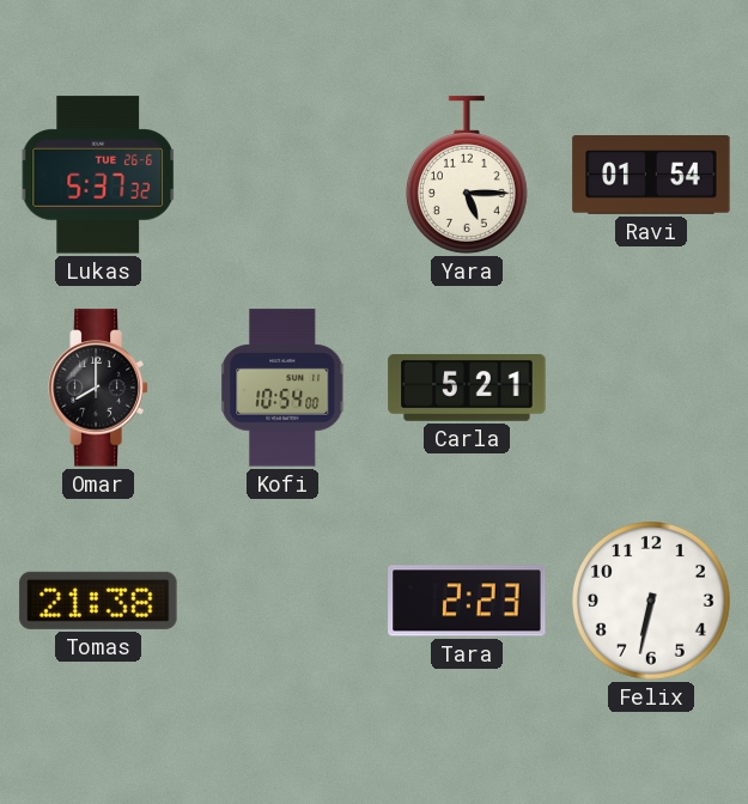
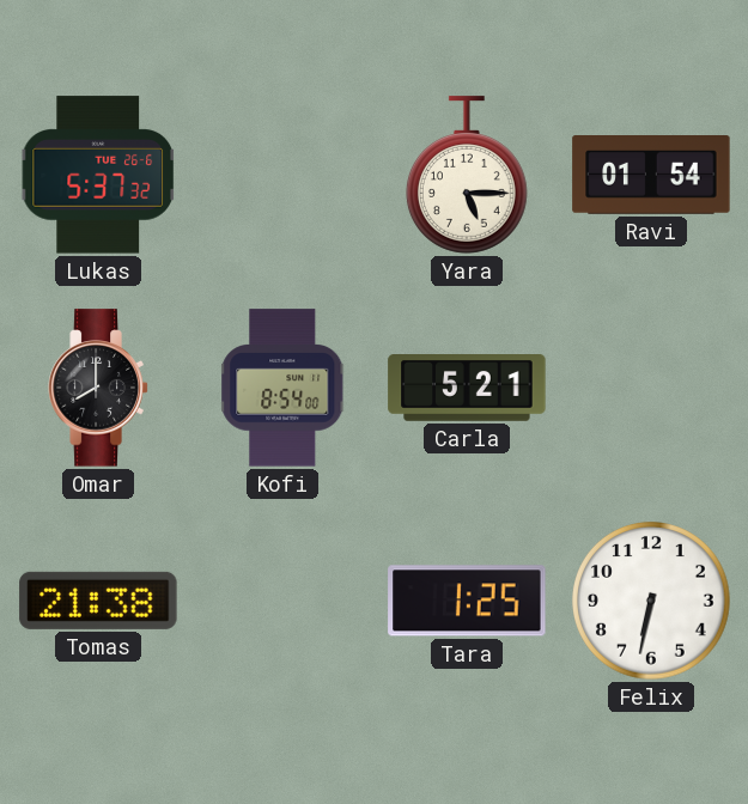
Kofi: 10:54 -> 8:54 (284, 388)
Tara: 2:23 -> 1:25 (467, 601)
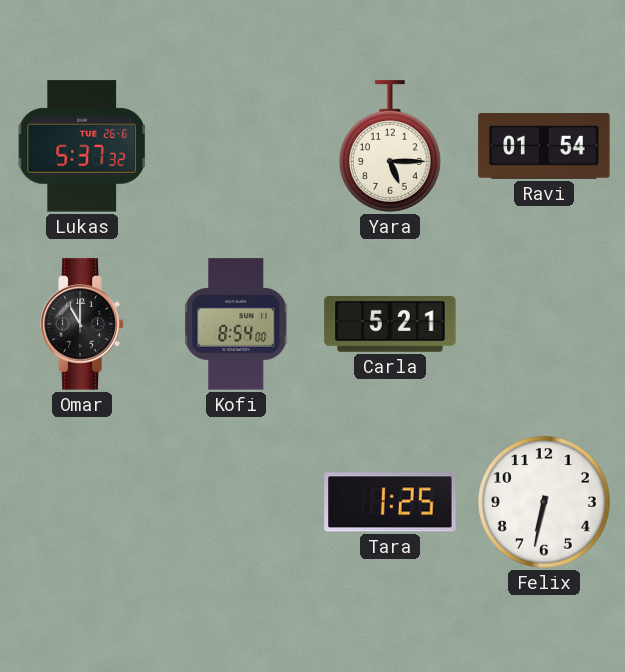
Omar: 8:00 -> 11:00 (82, 324)
Tomas: 21:38 -> none (98, 601)
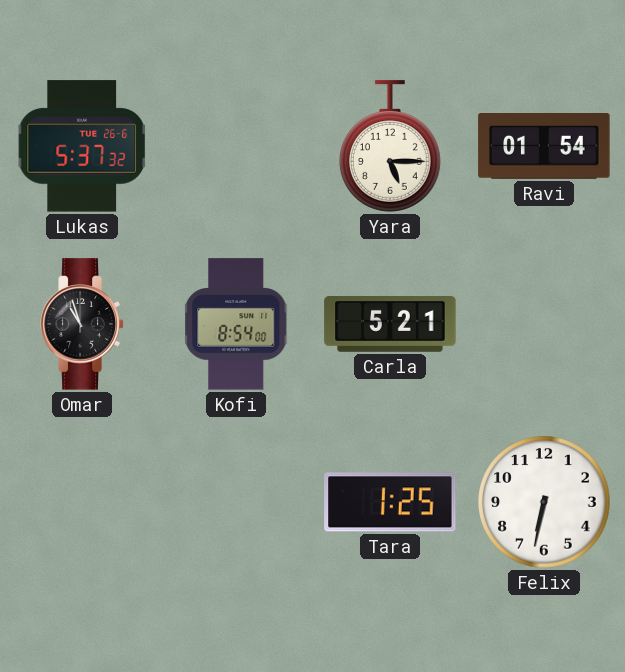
Omar: 11:00 -> 10:57 (82, 324)
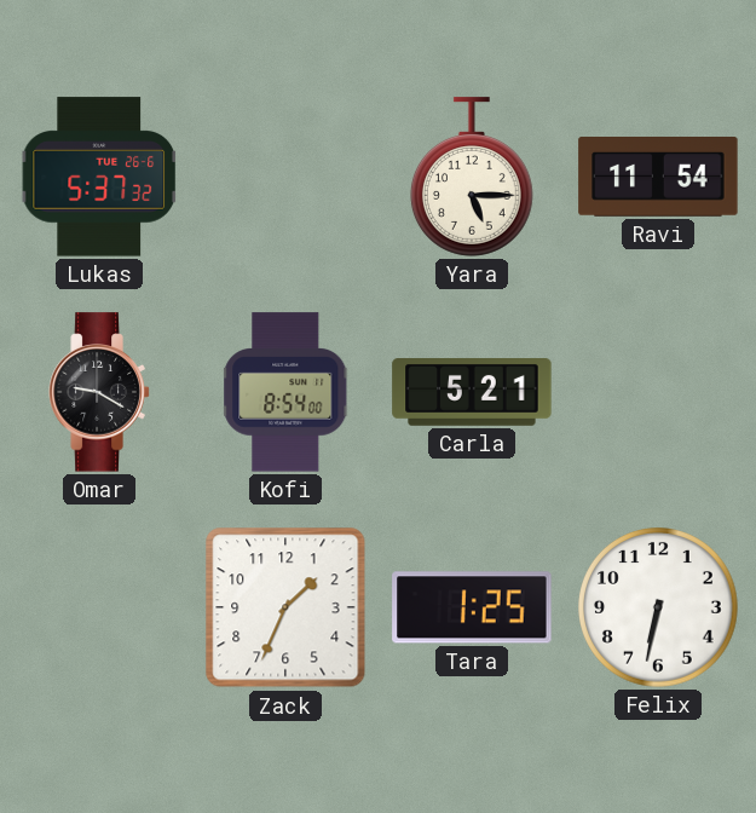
Ravi: 01:54 -> 11:54 (658, 178)
Omar: 10:57 -> 9:20 (99, 392)
Zack: none -> 1:34 (285, 607)
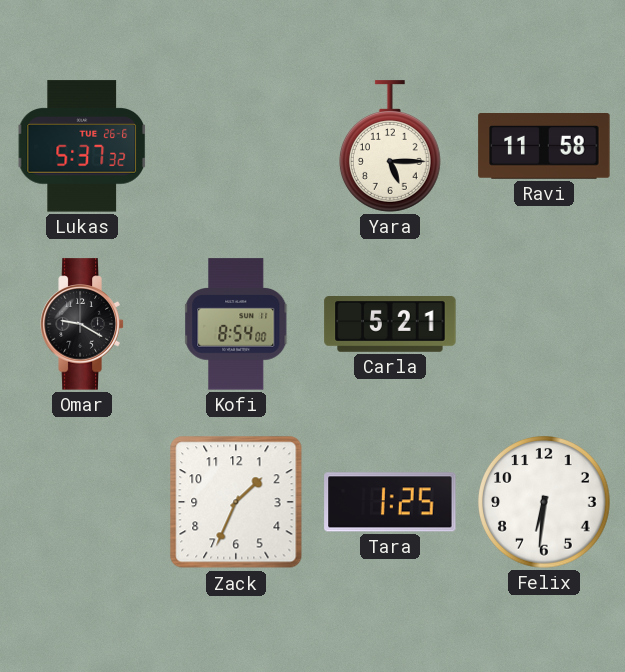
Ravi: 11:54 -> 11:58 (544, 147)
Felix: 6:32 -> 6:31 (545, 503)
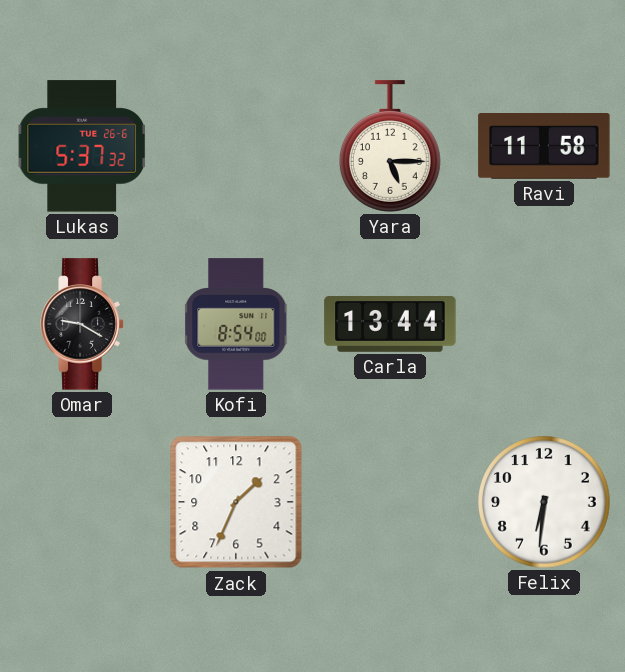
Carla: 5:21 -> 13:44 (390, 325)
Tara: 1:25 -> none (390, 502)
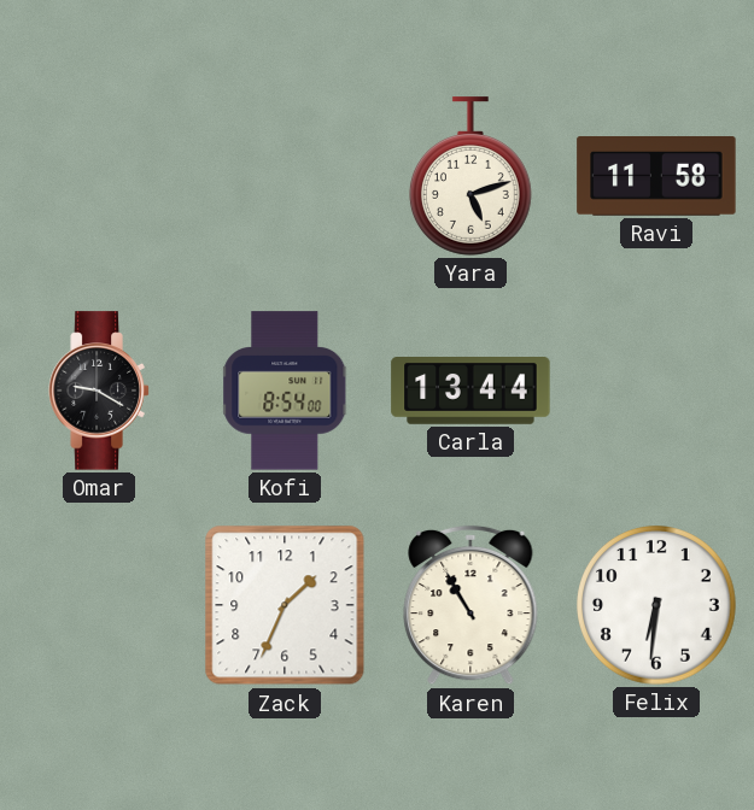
Lukas: 5:37 -> none (81, 146)
Yara: 5:15 -> 5:12 (470, 176)
Karen: none -> 10:55 (470, 605)
